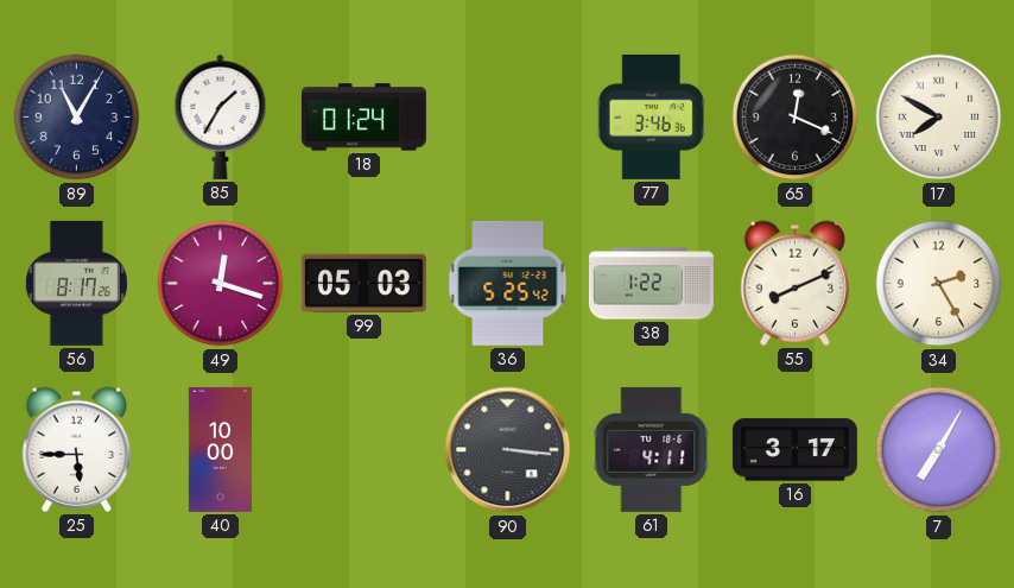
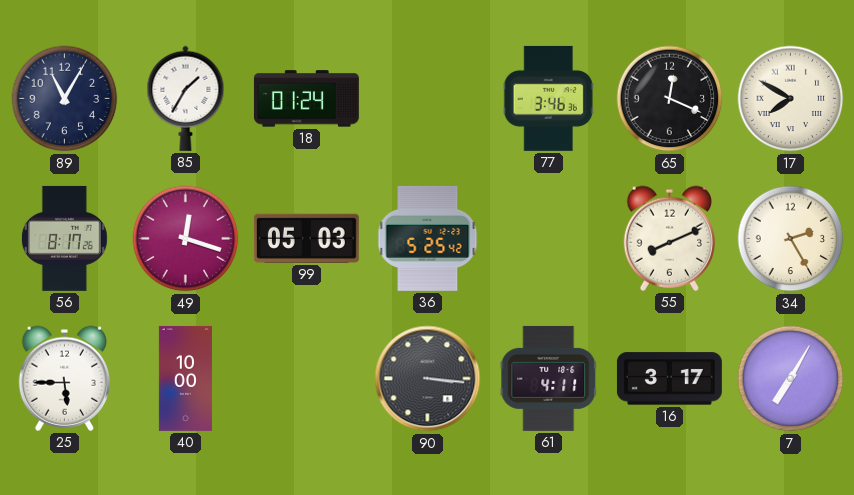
38: 1:22 -> none (651, 284)
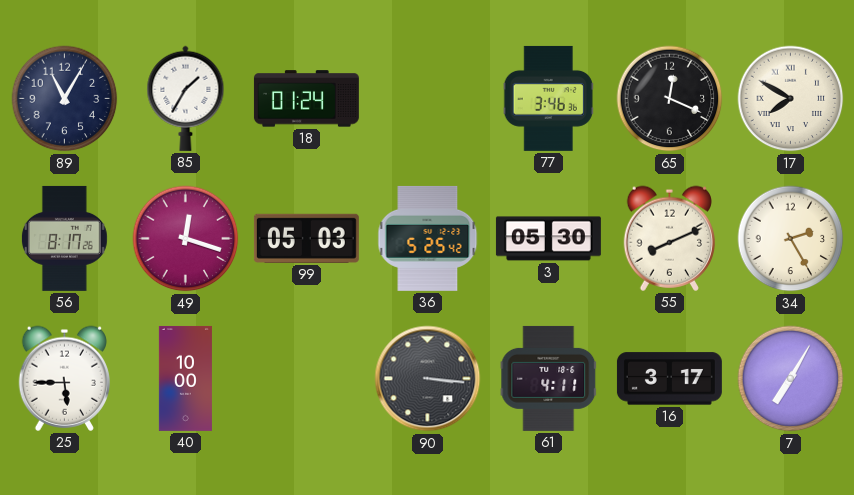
3: none -> 05:30 (548, 239)
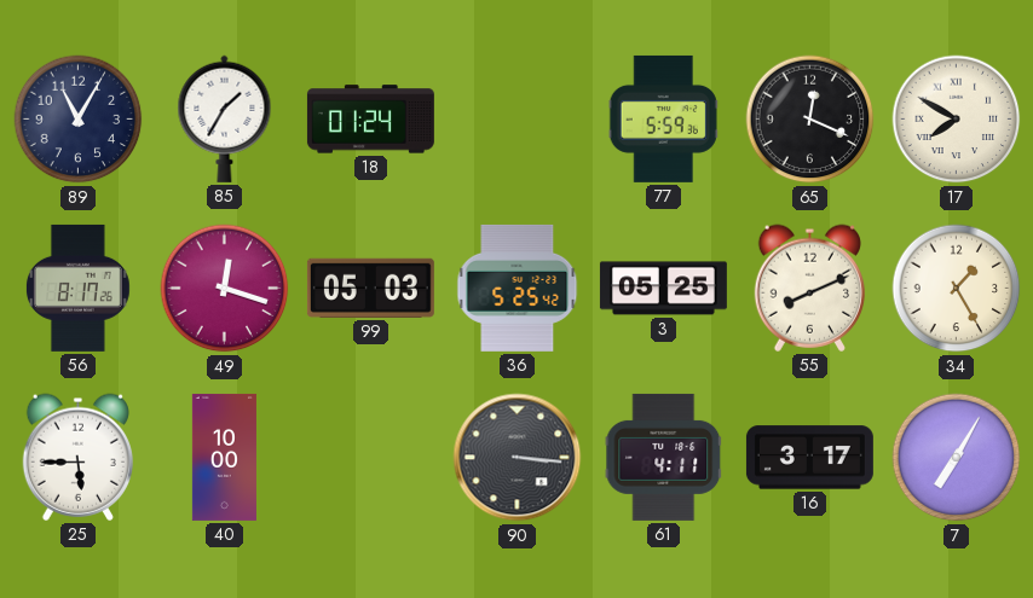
77: 3:46 -> 5:59 (663, 118)
3: 05:30 -> 05:25 (663, 289)
34: 2:25 -> 1:25 (957, 289)
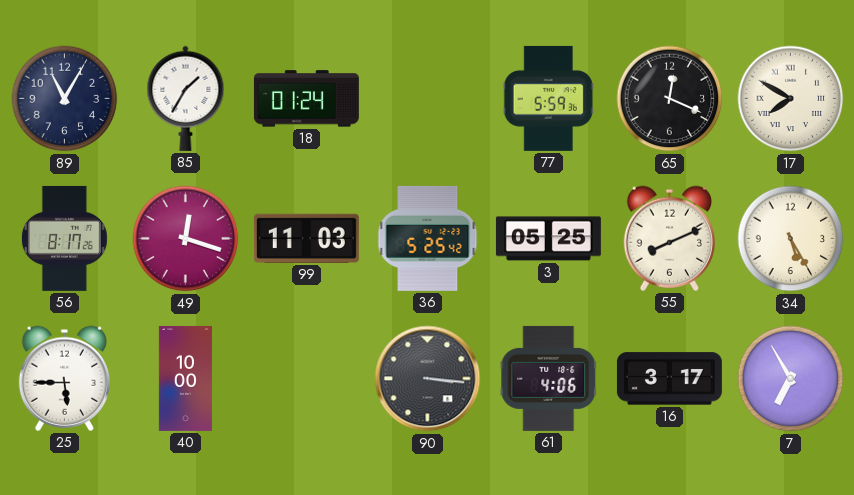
99: 05:03 -> 11:03 (306, 238)
34: 1:25 -> 5:25 (791, 239)
61: 4:11 -> 4:06 (549, 378)
7: 7:05 -> 6:55 (791, 379)
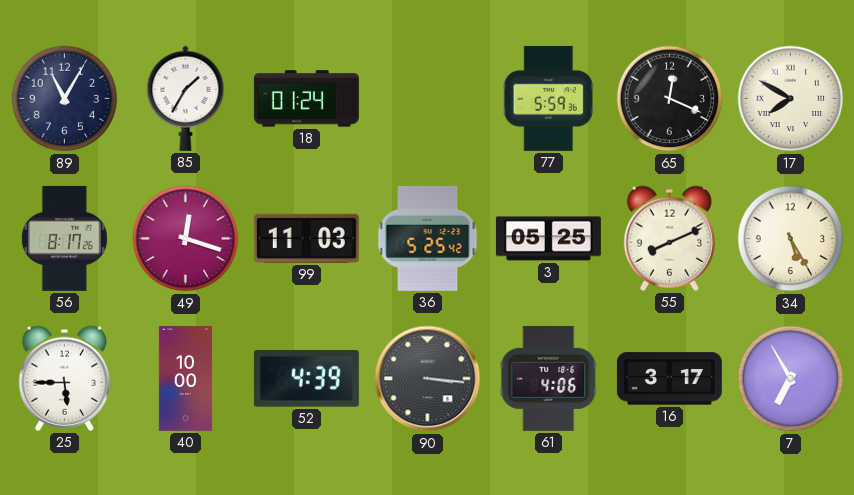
52: none -> 4:39 (306, 379)
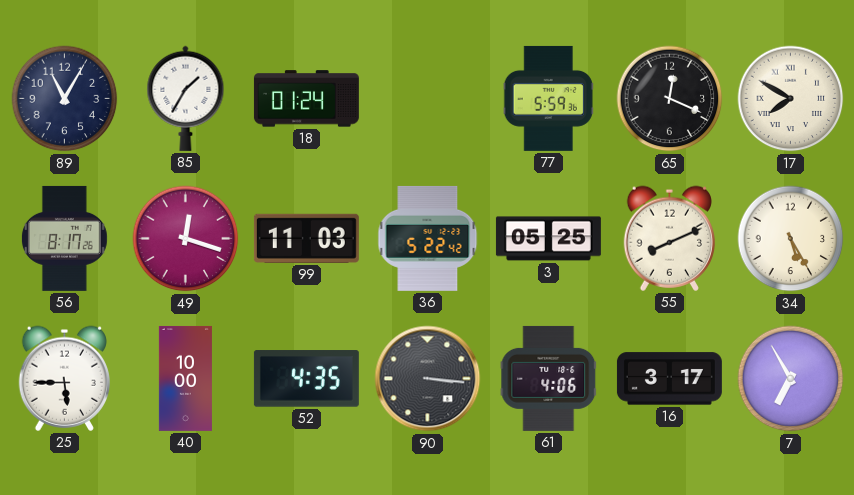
36: 5:25 -> 5:22 (428, 238)
52: 4:39 -> 4:35 (306, 379)
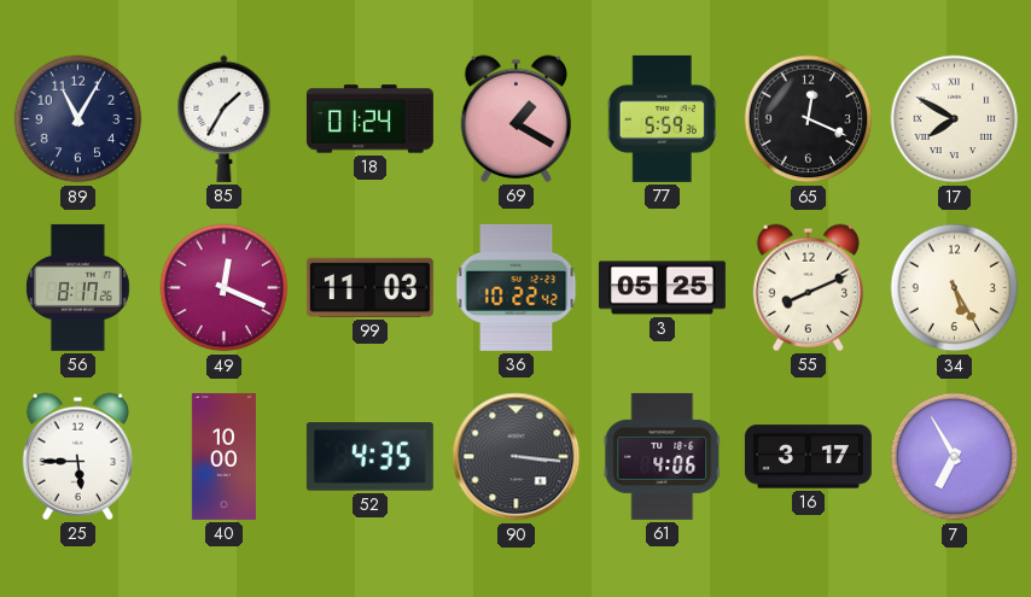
69: none -> 1:20 (515, 118)
49: 12:18 -> 12:19 (225, 288)
36: 5:22 -> 10:22 (517, 287)
